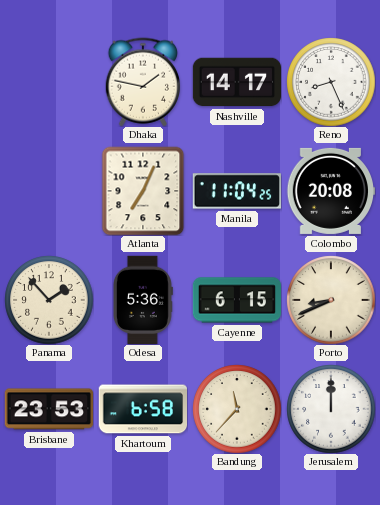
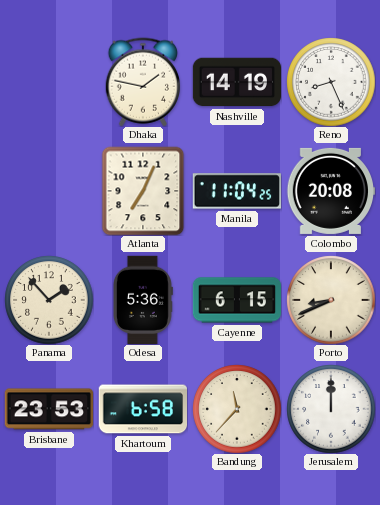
Nashville: 14:17 -> 14:19 (237, 82)
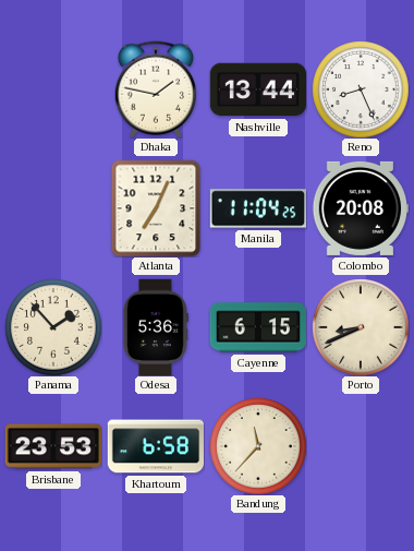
Nashville: 14:19 -> 13:44 (258, 89)
Jerusalem: 12:00 -> none (331, 409)
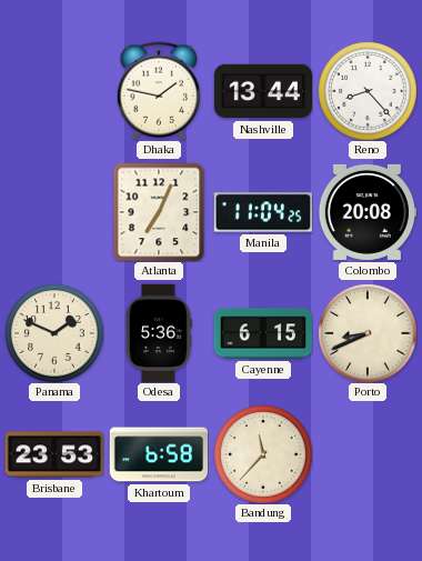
Reno: 8:26 -> 8:23 (368, 91)
Panama: 1:53 -> 1:49 (54, 333)
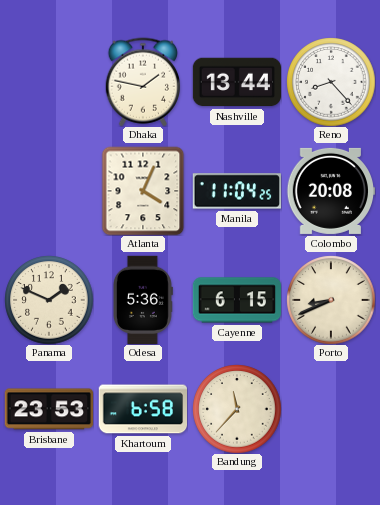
Atlanta: 7:04 -> 4:04 (143, 191)
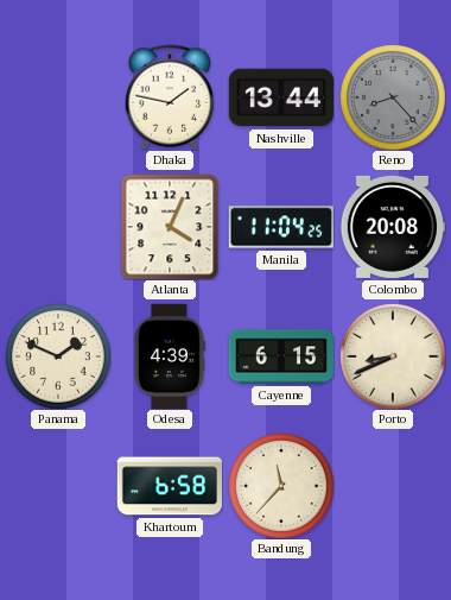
Reno dial: white -> grey (393, 97)
Odesa: 5:36 -> 4:39 (169, 355)
Brisbane: 23:53 -> none (48, 409)
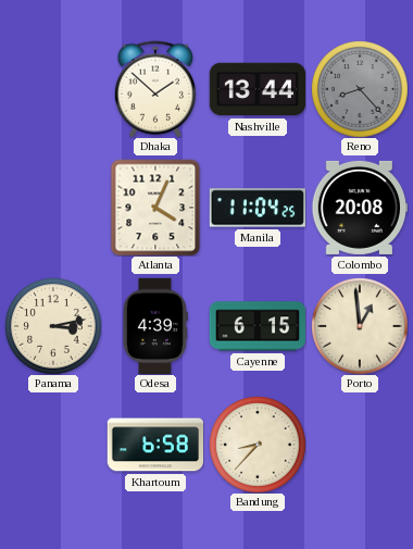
Dhaka: 1:47 -> 1:52 (154, 89)
Panama: 1:49 -> 3:13 (53, 326)
Porto: 8:41 -> 12:59 (360, 326)
Bandung: 11:37 -> 8:37 (258, 445)
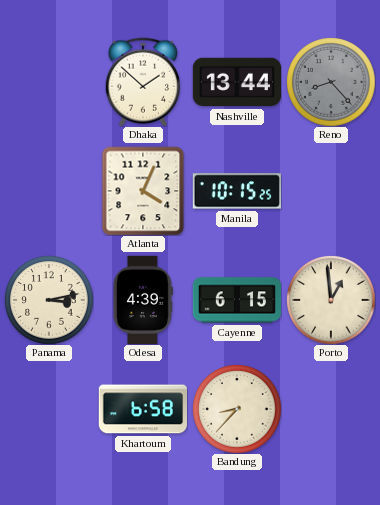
Manila: 11:04 -> 10:15 (236, 191)
Colombo: 20:08 -> none (359, 208)
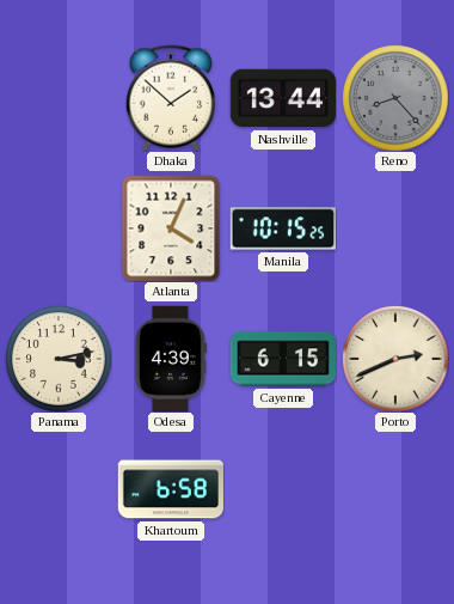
Porto: 12:59 -> 2:41 (395, 359)
Bandung: 8:37 -> none (237, 409)
